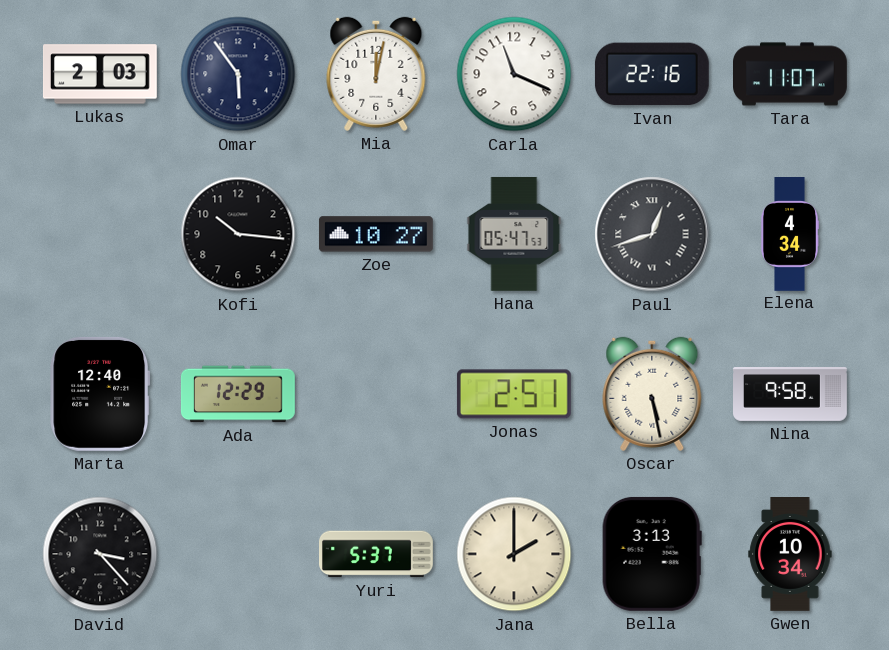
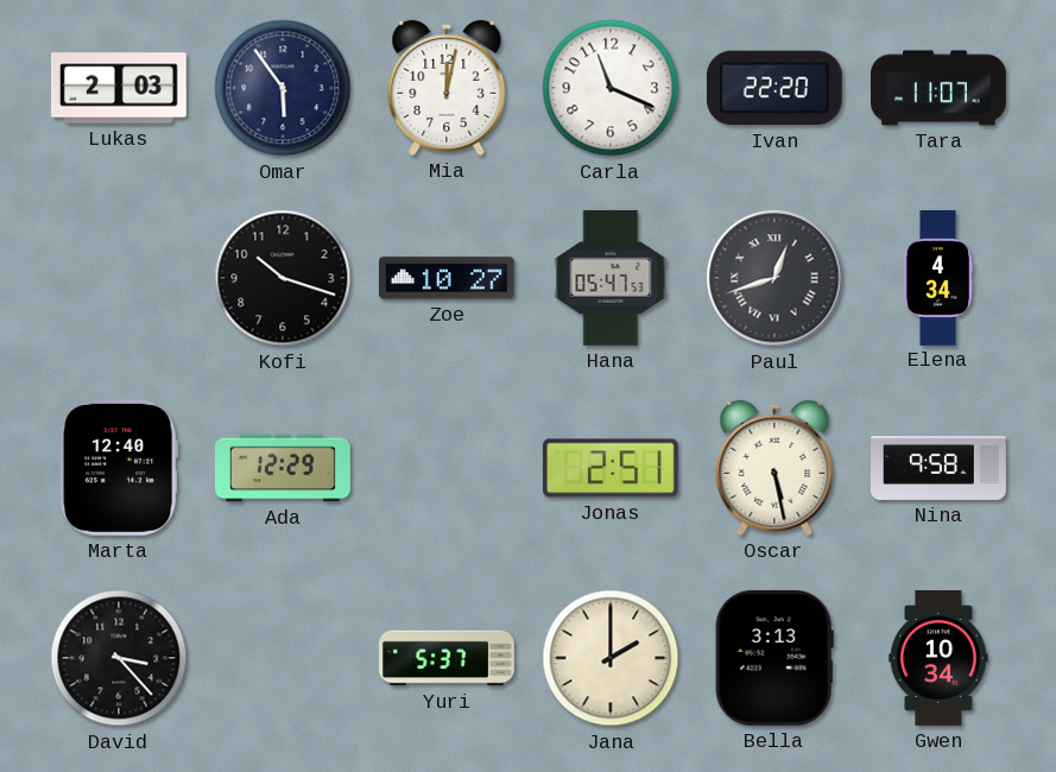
Ivan: 22:16 -> 22:20 (774, 88)
Kofi: 10:16 -> 10:18 (283, 278)
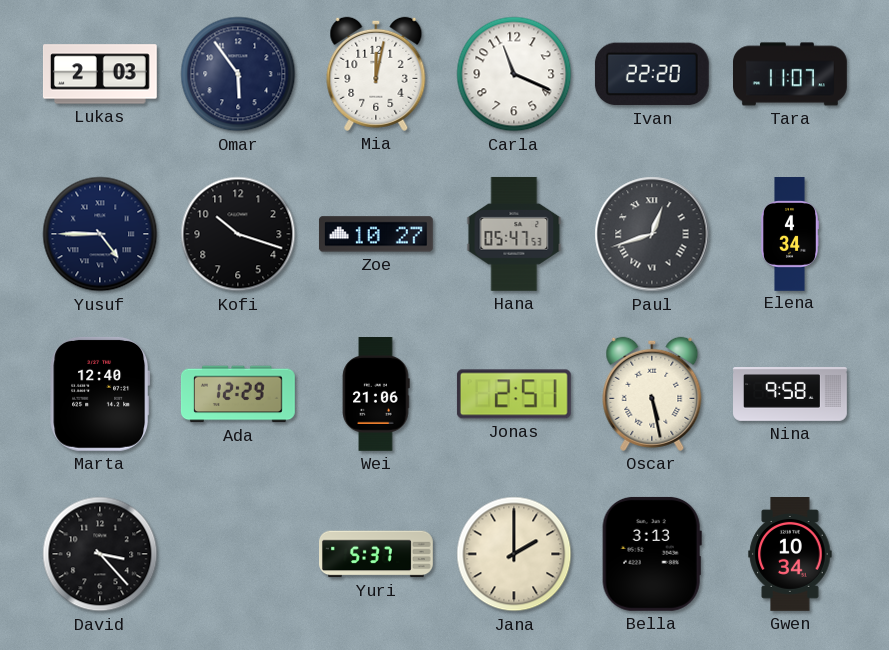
Yusuf: none -> 4:45 (100, 234)
Wei: none -> 21:06 (376, 395)
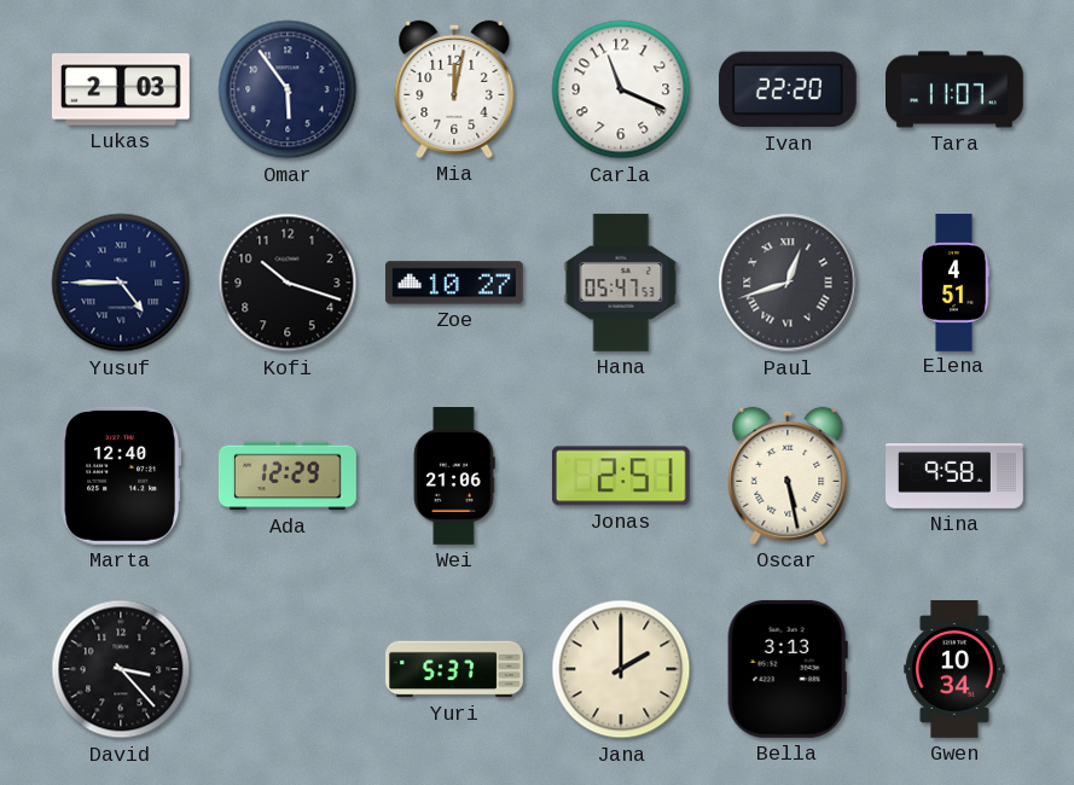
Elena: 4:34 -> 4:51 (953, 283)
